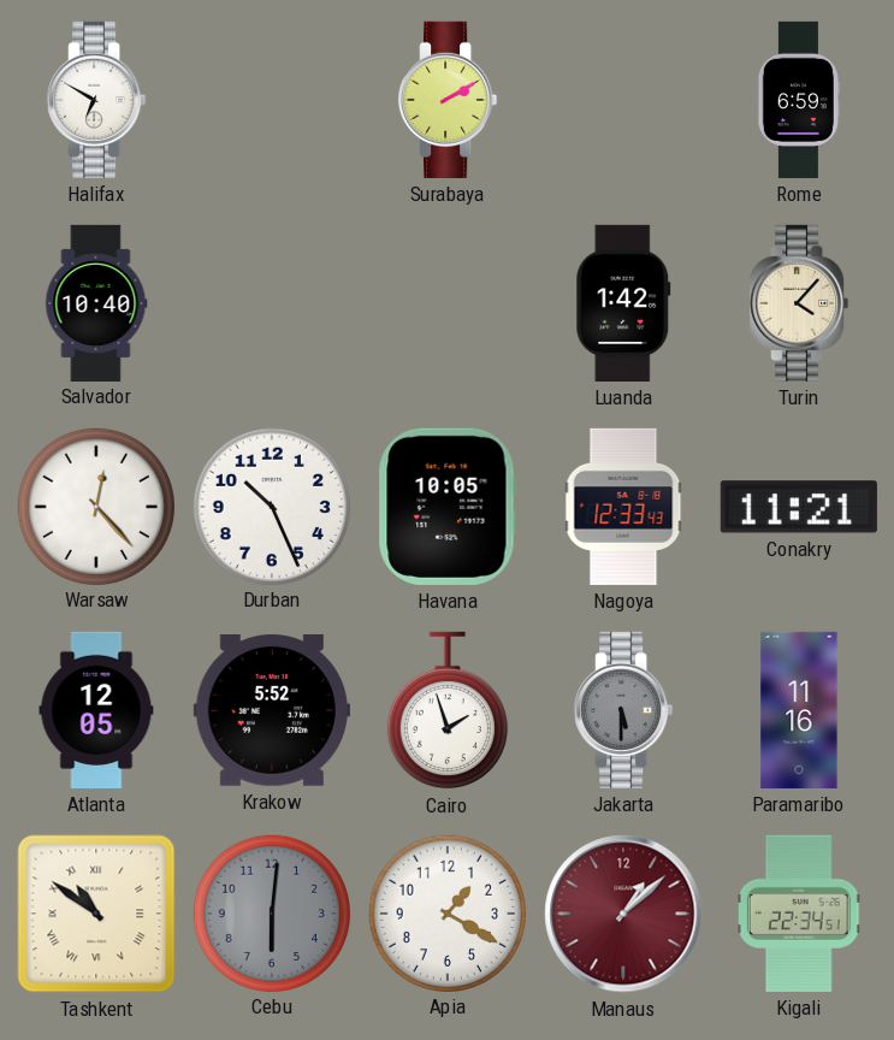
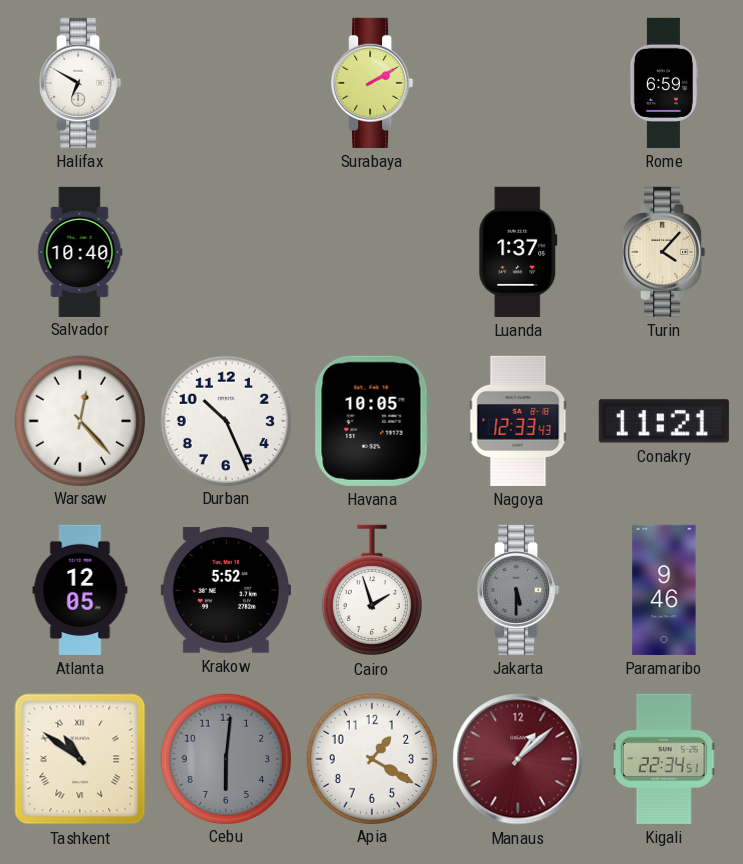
Luanda: 1:42 -> 1:37 (518, 252)
Paramaribo: 11:16 -> 9:46 (664, 590)
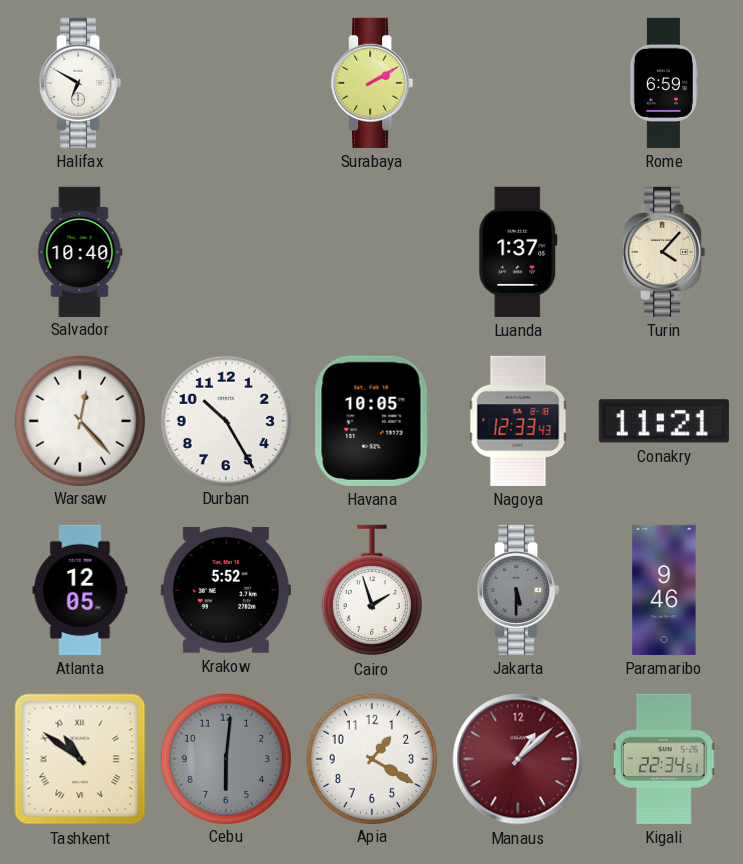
Durban: 10:26 -> 10:25 (225, 420)
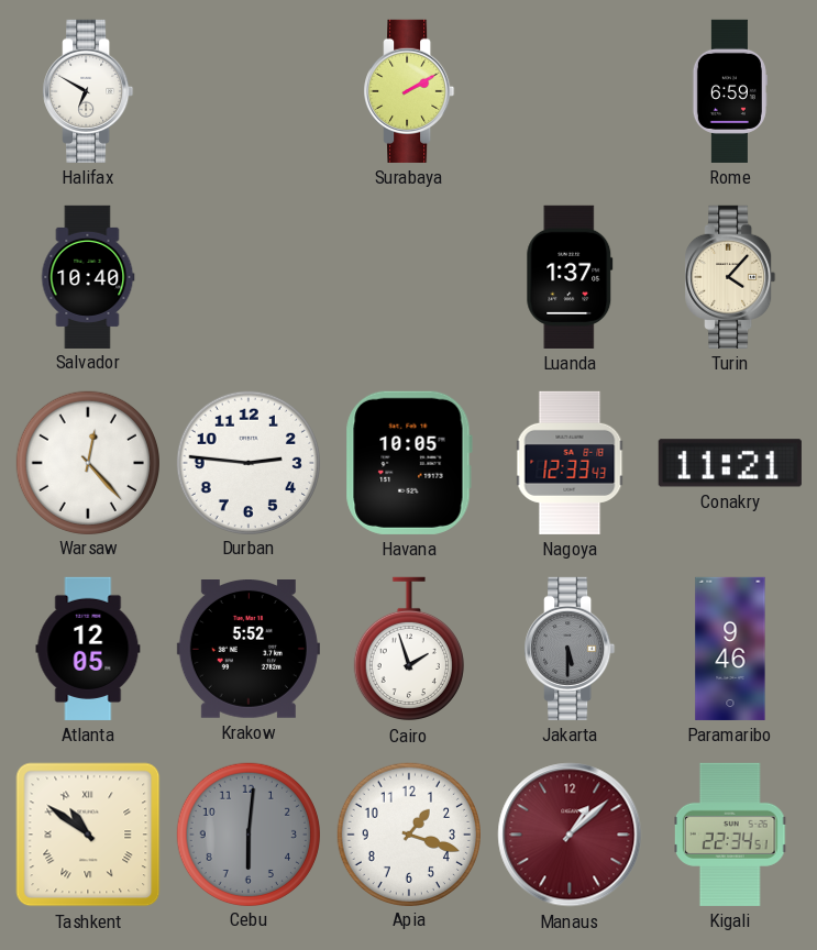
Durban: 10:25 -> 2:46 (247, 462)
Apia: 1:20 -> 1:18 (408, 833)
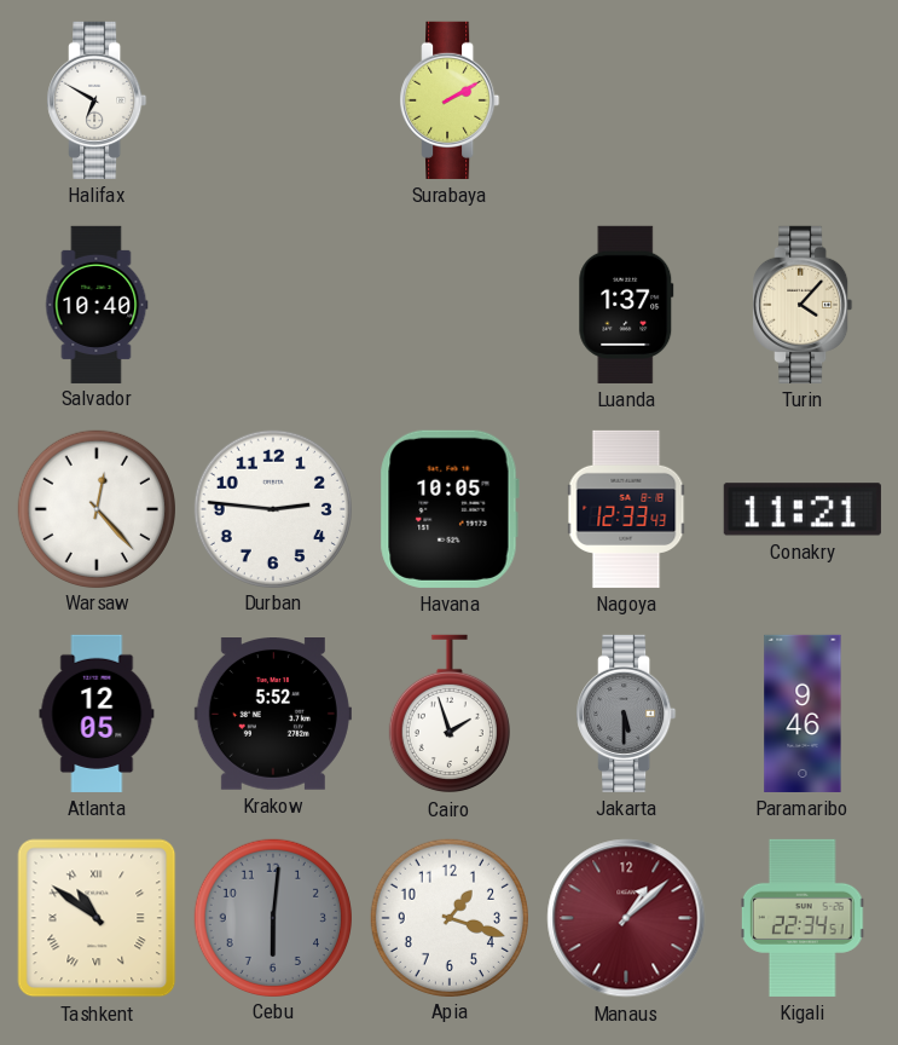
Rome: 6:59 -> none (730, 91)
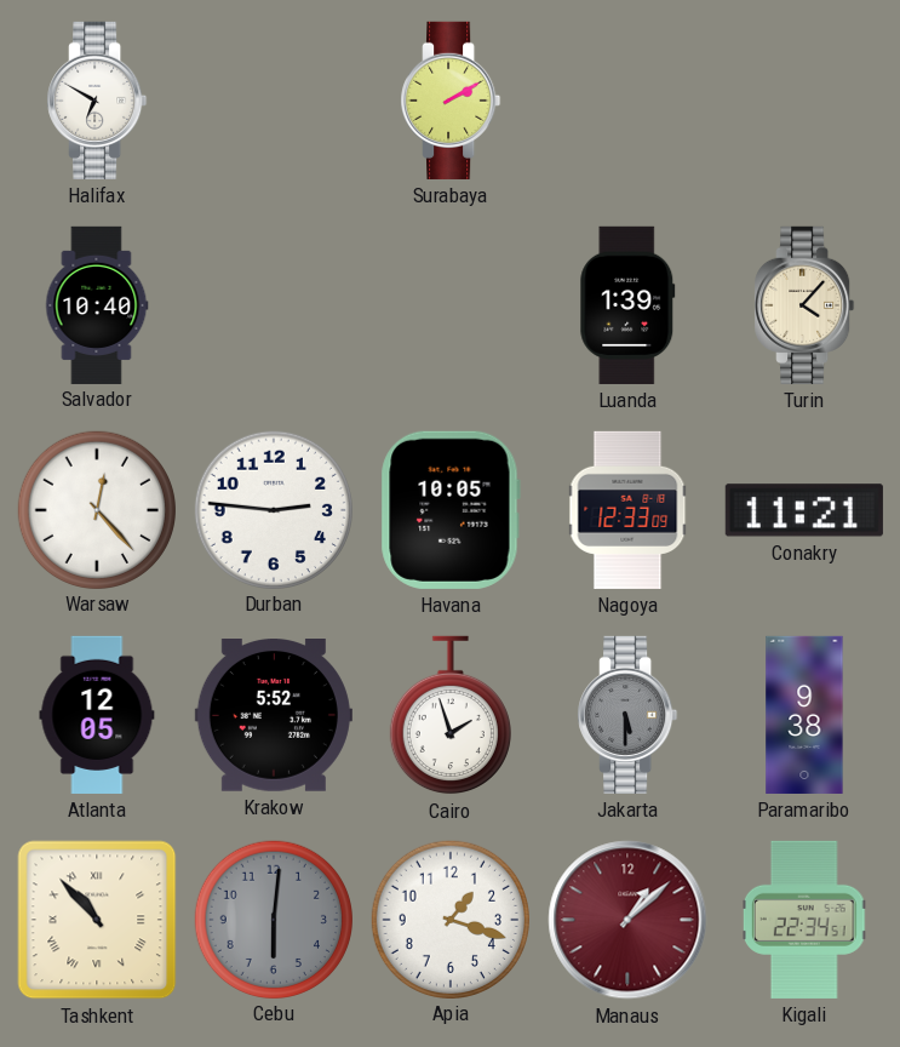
Luanda: 1:37 -> 1:39 (627, 305)
Nagoya: 12:33:43 -> 12:33:09 (627, 510)
Paramaribo: 9:46 -> 9:38 (804, 715)
Tashkent: 10:51 -> 10:53 (97, 920)
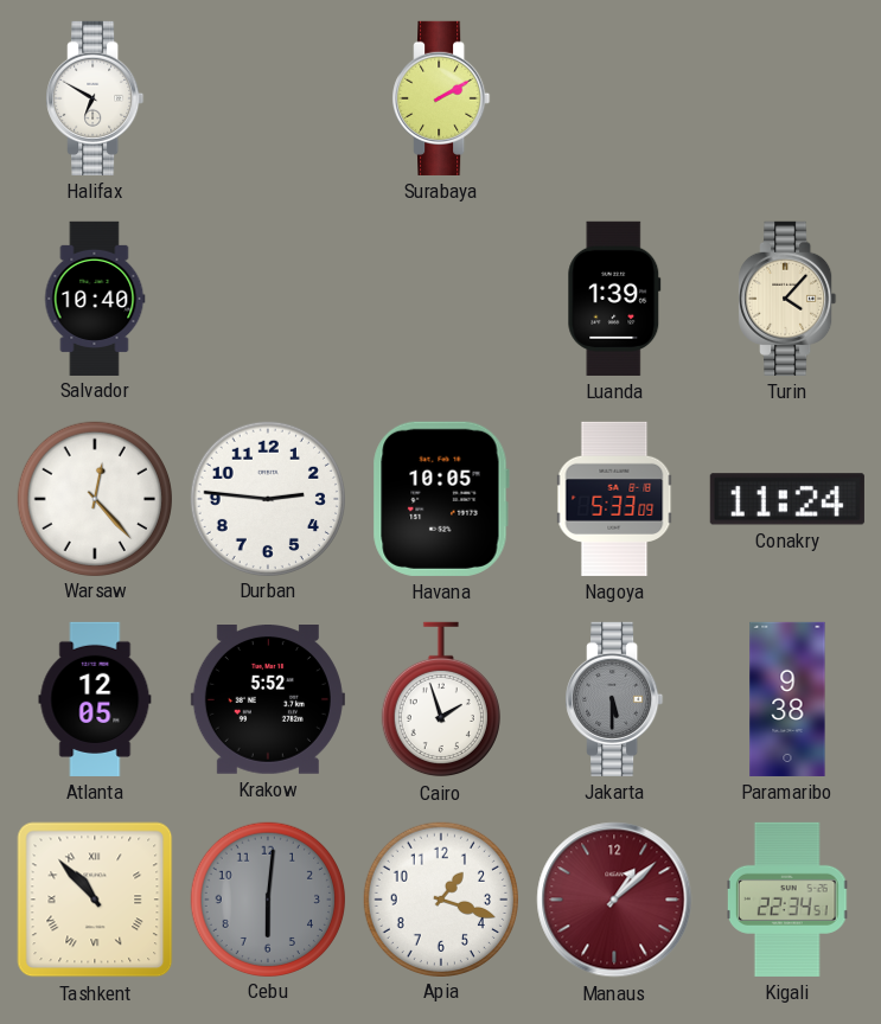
Nagoya: 12:33 -> 5:33 (614, 499)
Conakry: 11:21 -> 11:24 (787, 499)
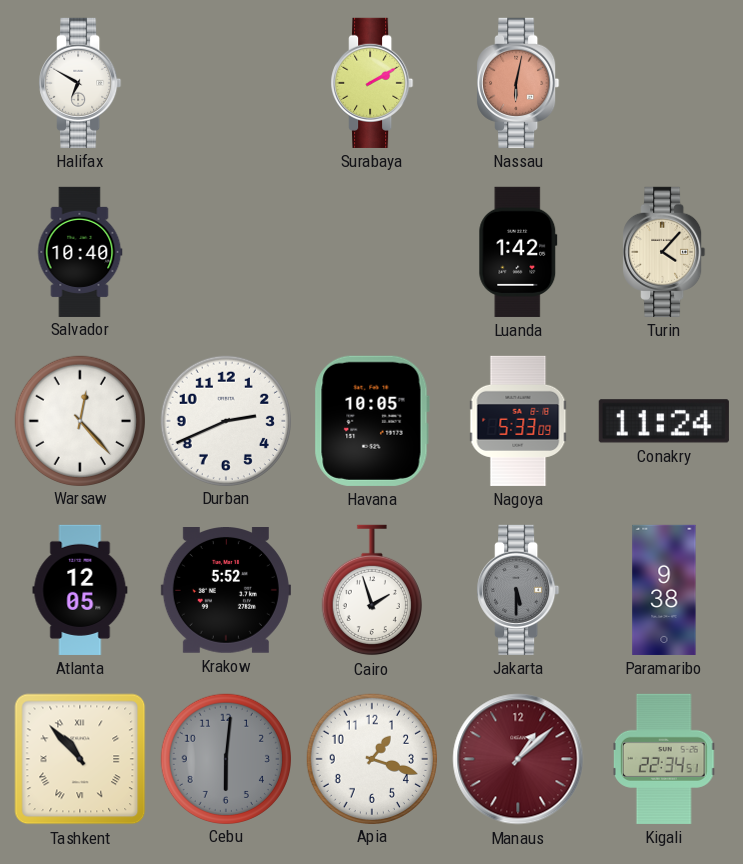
Nassau: none -> 6:02 (518, 83)
Luanda: 1:39 -> 1:42 (518, 252)
Durban: 2:46 -> 2:41 (225, 420)
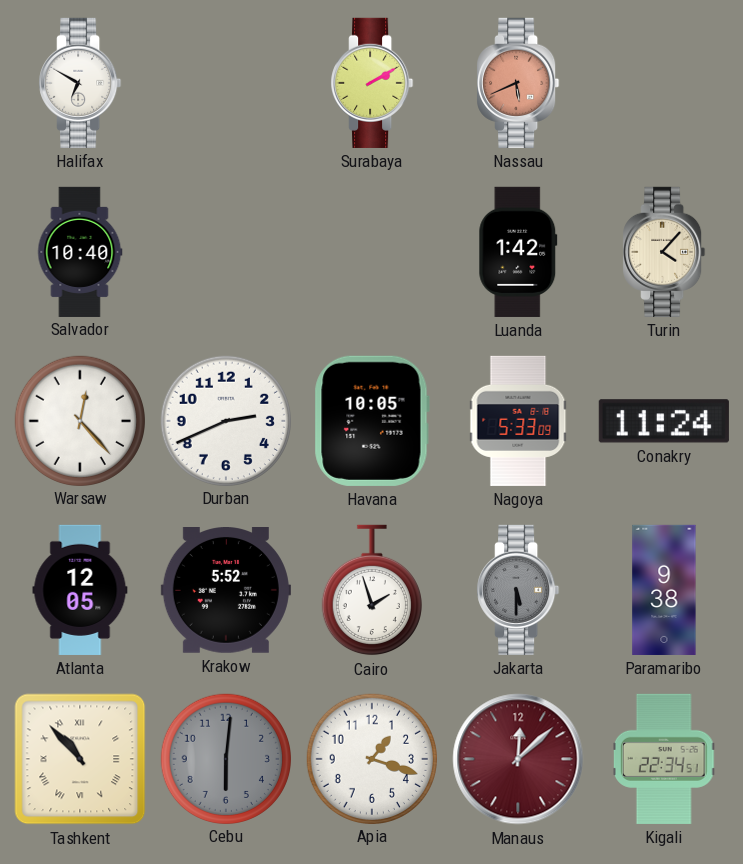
Nassau: 6:02 -> 5:41 (518, 83)
Manaus: 1:08 -> 12:08 (518, 759)
